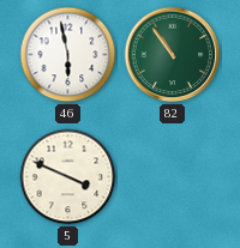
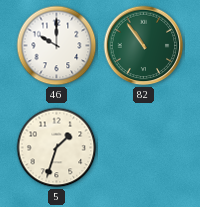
46: 5:58 -> 10:00 (57, 46)
5: 3:49 -> 1:33 (57, 148)
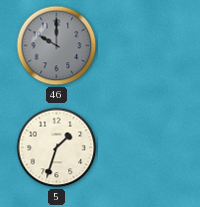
46 dial: white -> grey (57, 46)
82: 10:54 -> none (144, 46)
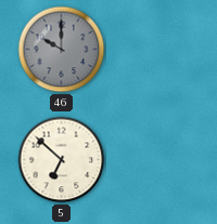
5: 1:33 -> 6:52 (62, 160)
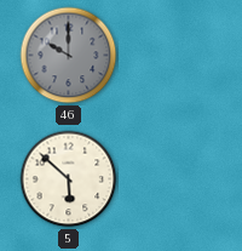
5: 6:52 -> 5:52 (69, 179)
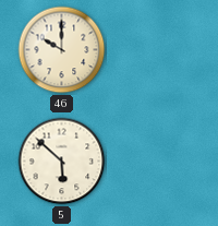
46 dial: grey -> cream (62, 50)
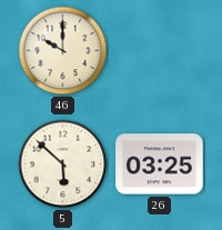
26: none -> 03:25 (160, 164)
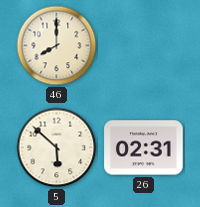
46: 10:00 -> 8:00 (57, 46)
26: 03:25 -> 02:31 (144, 148)
